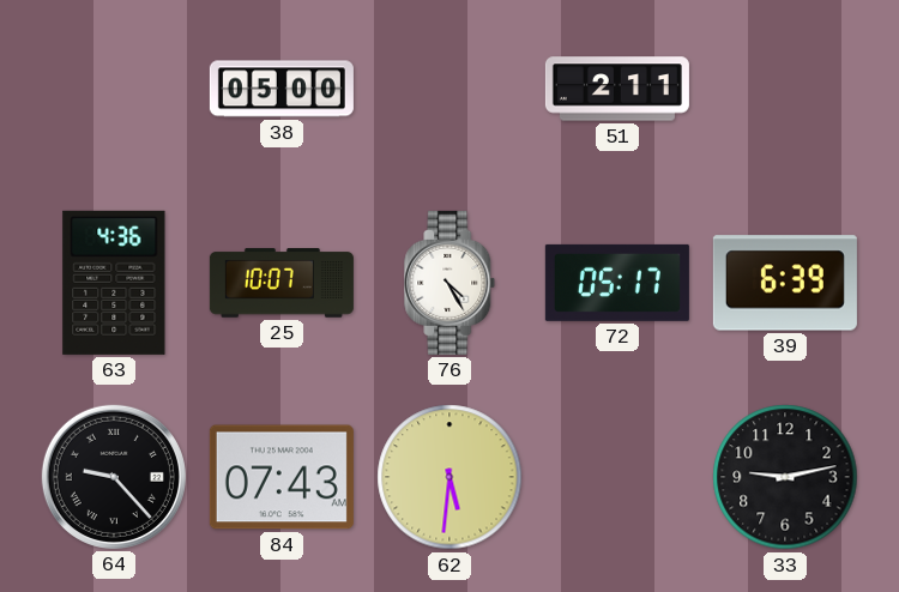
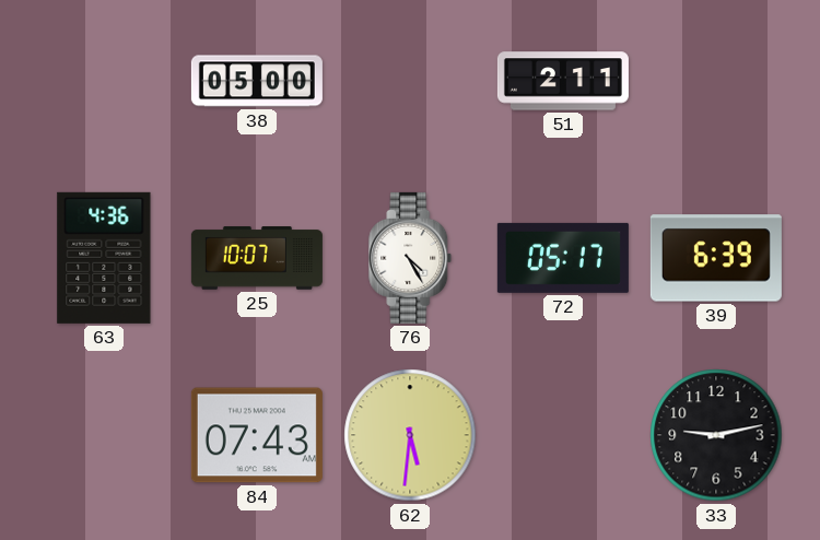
64: 9:23 -> none (114, 477)
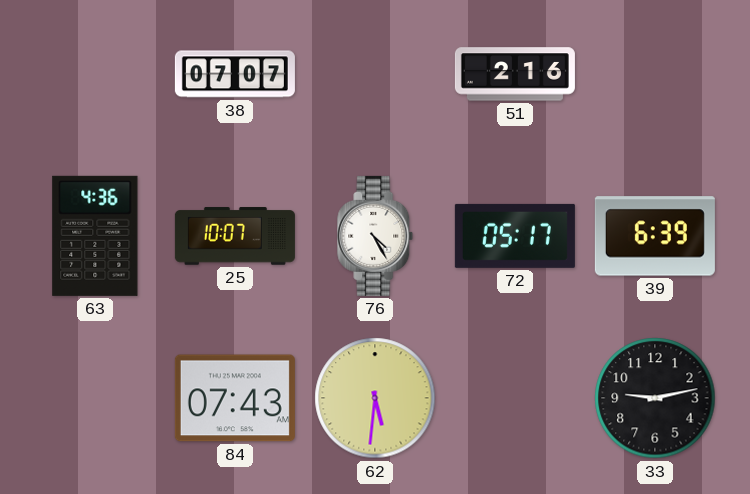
38: 05:00 -> 07:07 (235, 74)
51: 2:11 -> 2:16 (515, 74)
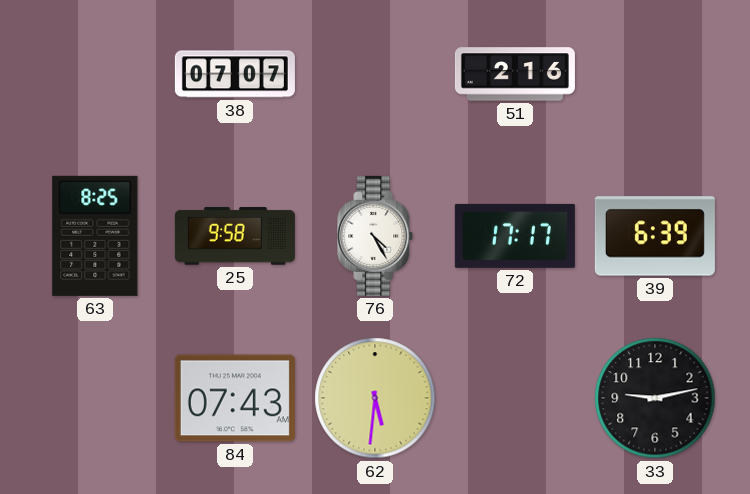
63: 4:36 -> 8:25 (95, 236)
25: 10:07 -> 9:58 (235, 236)
72: 05:17 -> 17:17 (515, 236)
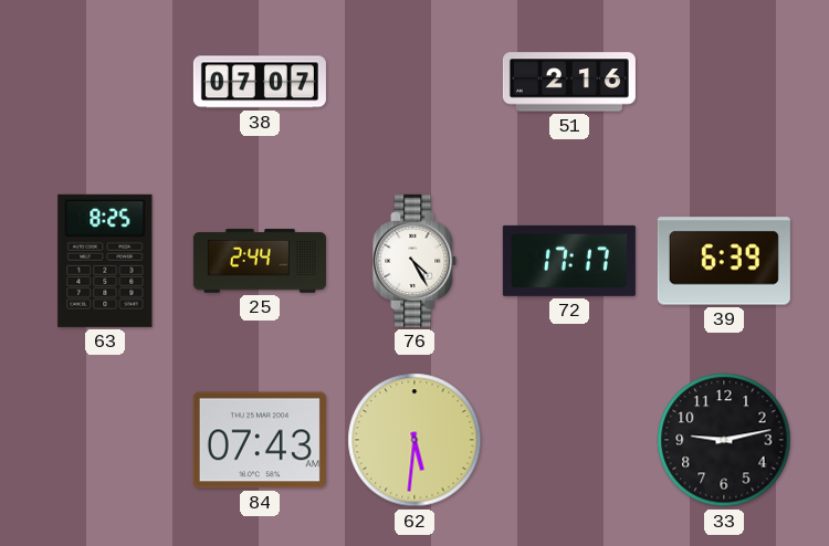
25: 9:58 -> 2:44 (260, 261)
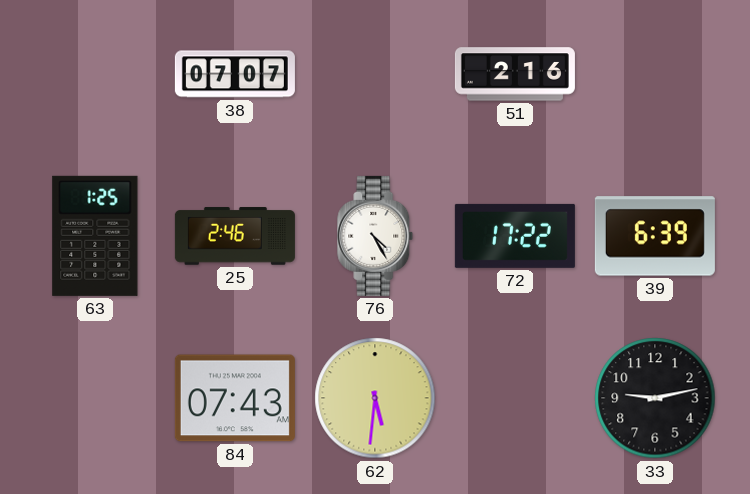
63: 8:25 -> 1:25 (95, 236)
25: 2:44 -> 2:46 (235, 236)
72: 17:17 -> 17:22 (515, 236)
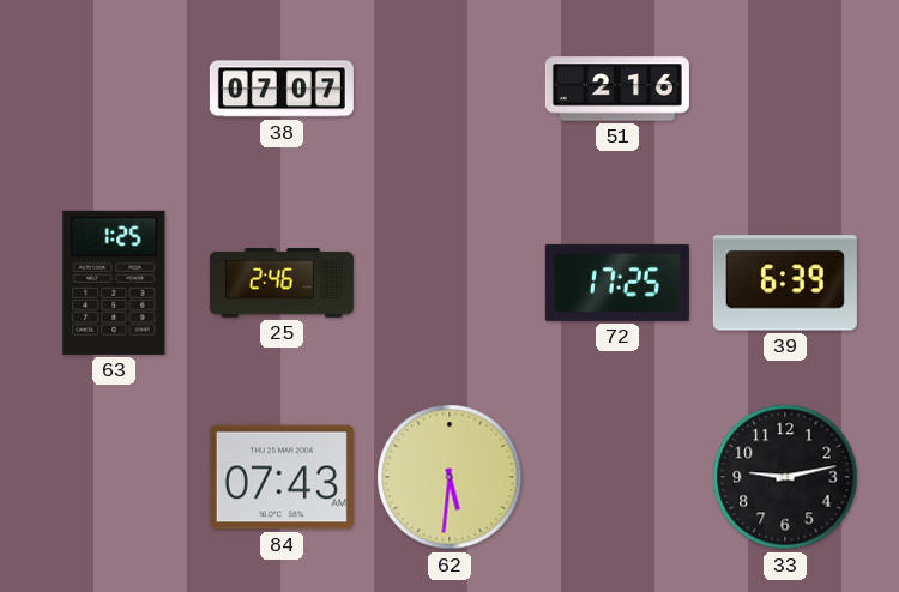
76: 4:25 -> none (375, 236)
72: 17:22 -> 17:25 (617, 283)
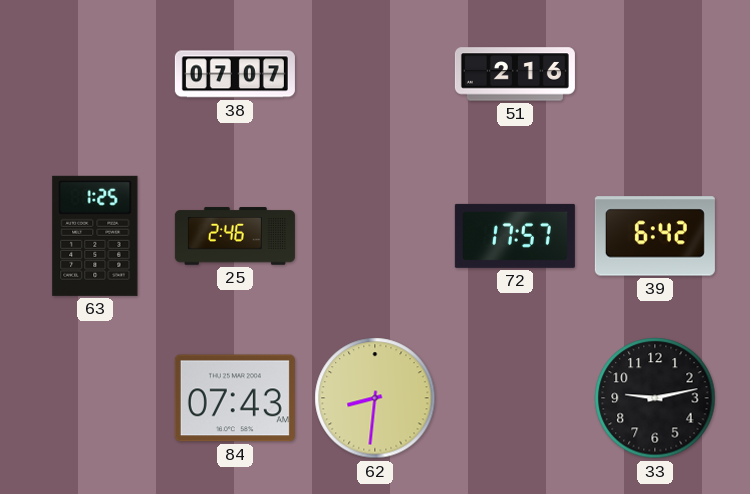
72: 17:25 -> 17:57 (515, 236)
39: 6:39 -> 6:42 (655, 236)
62: 5:31 -> 8:31 (375, 398)
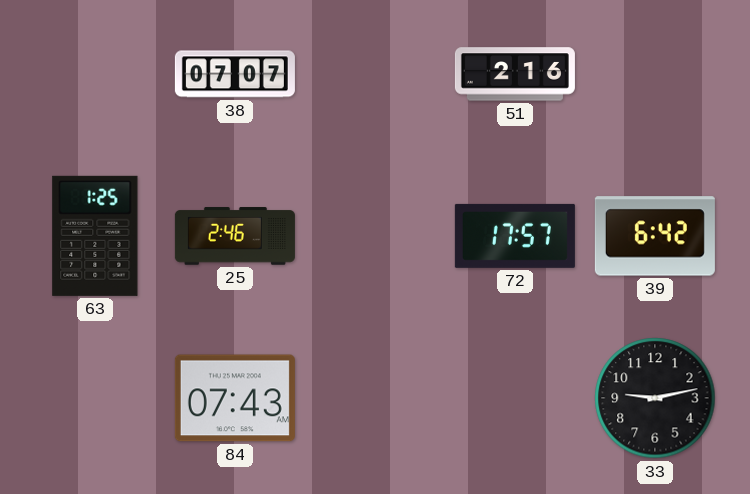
62: 8:31 -> none (375, 398)
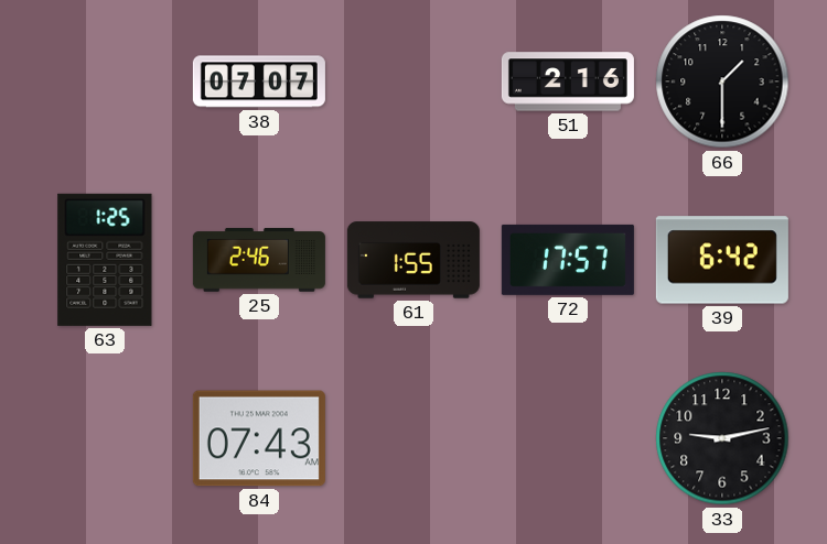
66: none -> 1:30 (722, 81)
61: none -> 1:55 (413, 260)
